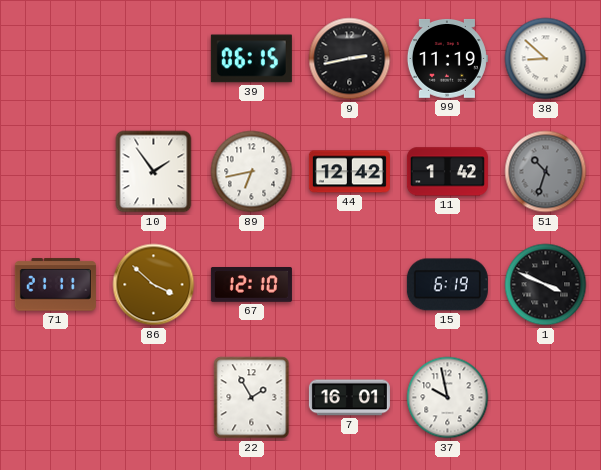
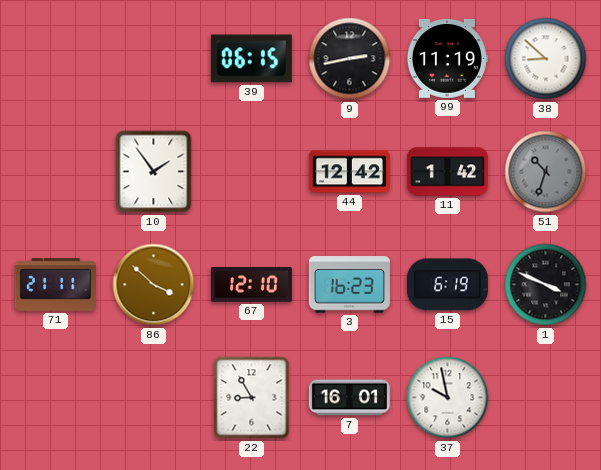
89: 6:43 -> none (252, 172)
3: none -> 16:23 (349, 285)
22: 1:55 -> 8:55 (252, 398)
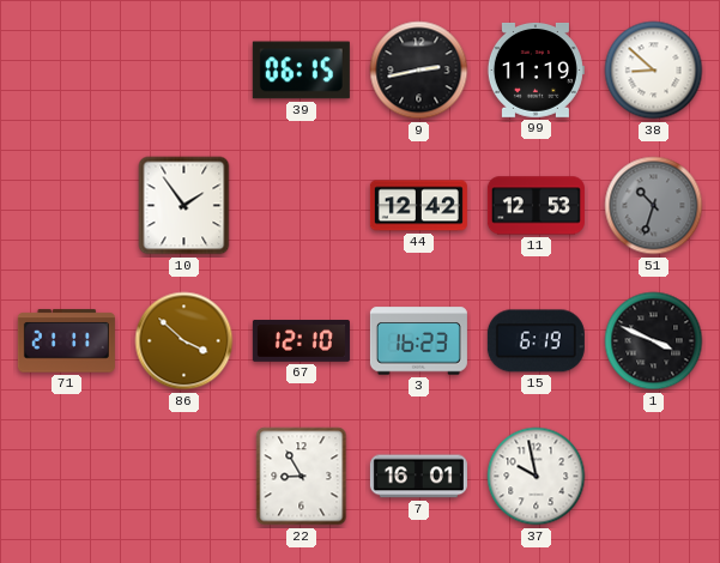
11: 1:42 -> 12:53 (536, 206)
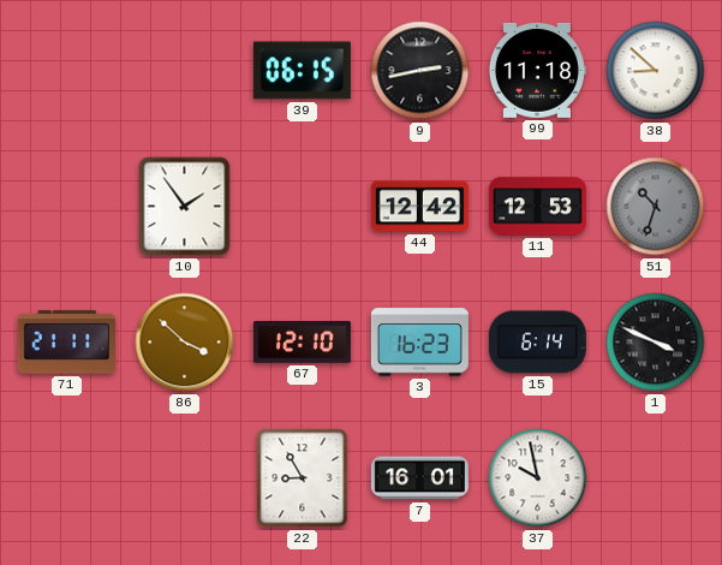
99: 11:19 -> 11:18 (537, 71)
15: 6:19 -> 6:14 (537, 343)
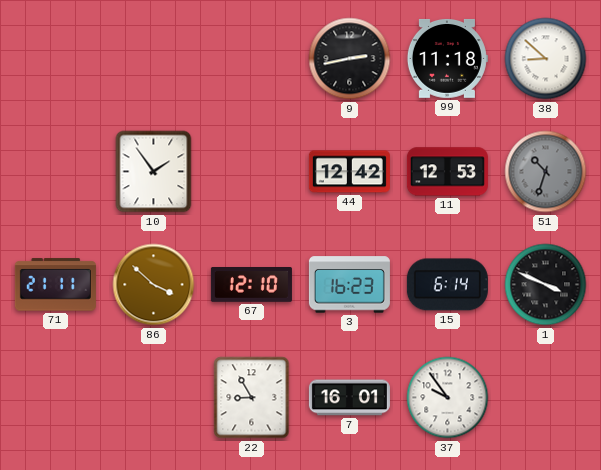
39: 06:15 -> none (302, 71)
37: 9:58 -> 9:54 (448, 398)
